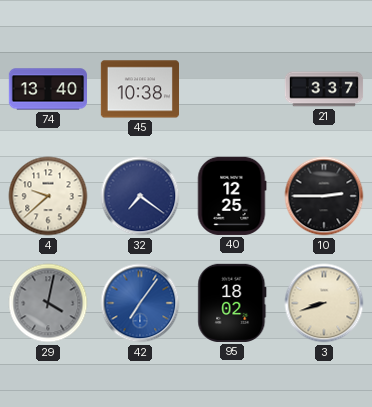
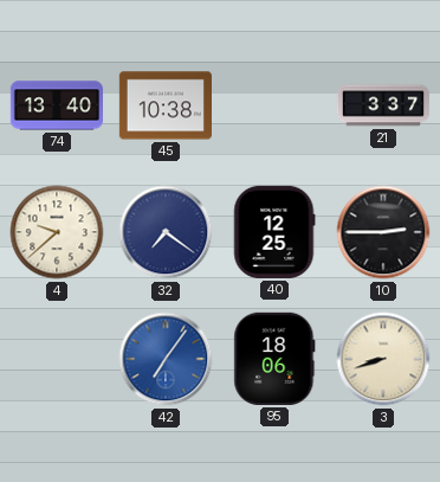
29: 4:02 -> none (48, 303)
95: 18:02 -> 18:06 (274, 359)
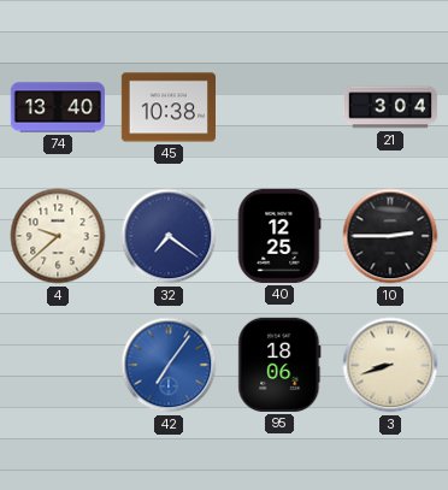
21: 3:37 -> 3:04 (390, 107)
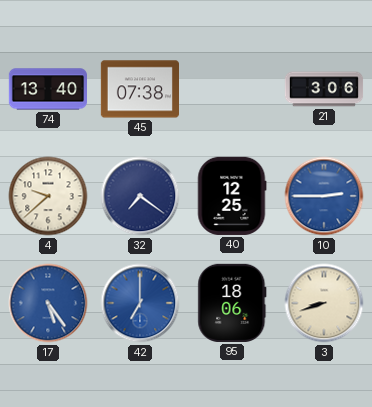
45: 10:38 -> 07:38 (139, 89)
21: 3:04 -> 3:06 (324, 89)
10 dial: black -> blue (324, 196)
17: none -> 5:24 (48, 303)
42: 7:06 -> 7:00 (140, 303)
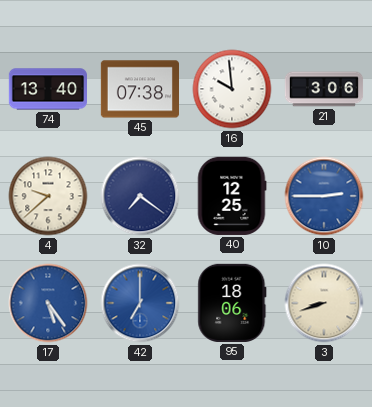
16: none -> 9:59 (232, 89)
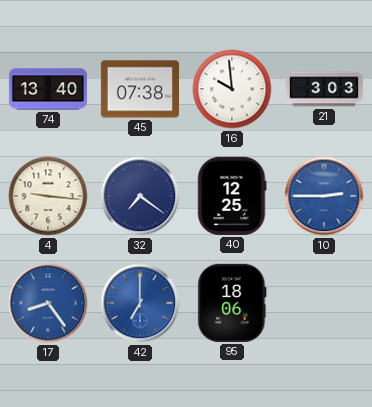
21: 3:06 -> 3:03 (324, 89)
4: 9:38 -> 9:16 (48, 196)
17: 5:24 -> 8:24 (48, 303)
3: 8:42 -> none (324, 303)
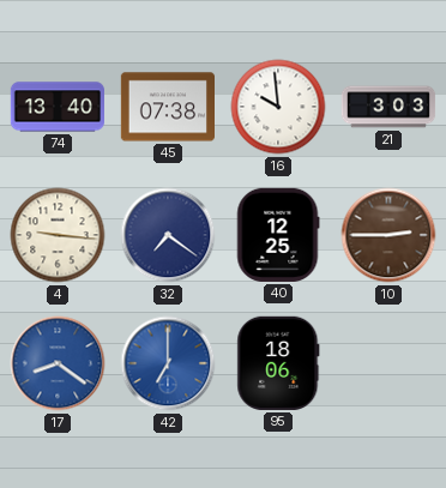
10 dial: blue -> brown (388, 235)
17: 8:24 -> 8:21 (58, 363)
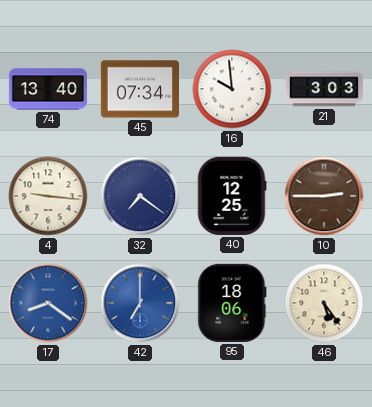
45: 07:38 -> 07:34 (139, 89)
46: none -> 5:24 (324, 303)
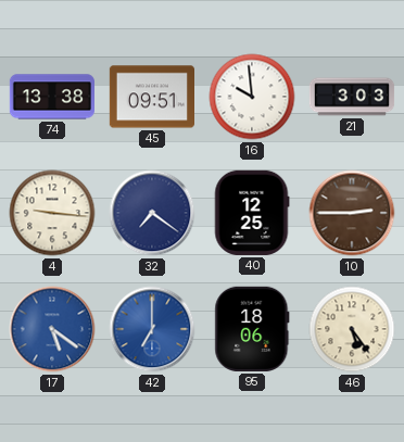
74: 13:40 -> 13:38 (51, 97)
45: 07:34 -> 09:51 (151, 97)
17: 8:21 -> 5:21 (52, 329)
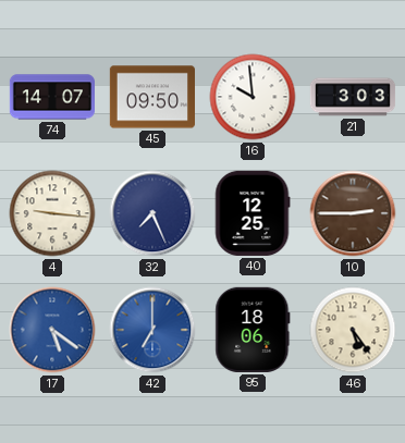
74: 13:38 -> 14:07 (51, 97)
45: 09:51 -> 09:50 (151, 97)
32: 7:21 -> 7:26 (152, 213)
